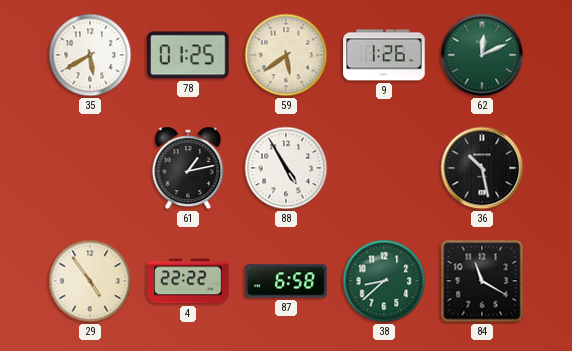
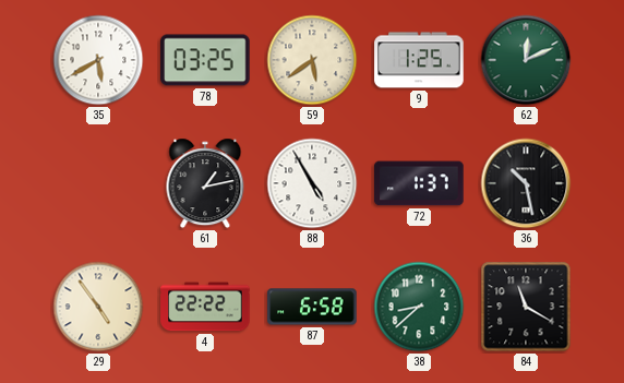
78: 01:25 -> 03:25 (205, 60)
9: 1:26 -> 1:25 (419, 60)
72: none -> 1:37 (419, 183)
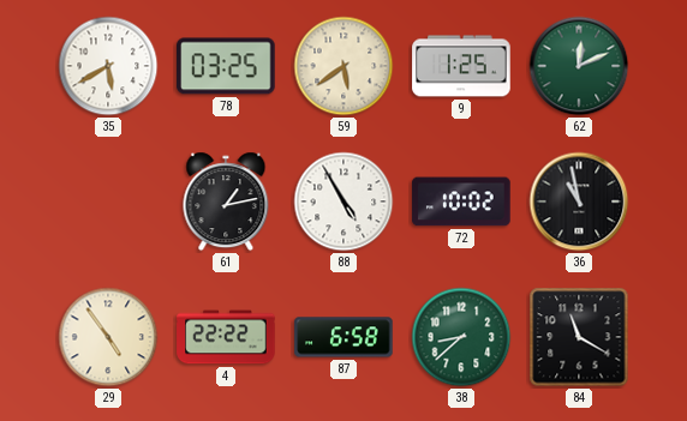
72: 1:37 -> 10:02 (461, 202)
36: 10:28 -> 10:58 (579, 202)
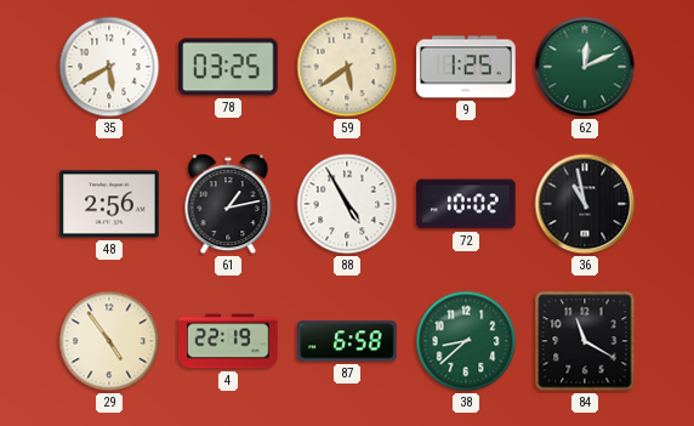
48: none -> 2:56 (109, 204)
4: 22:22 -> 22:19 (228, 341)
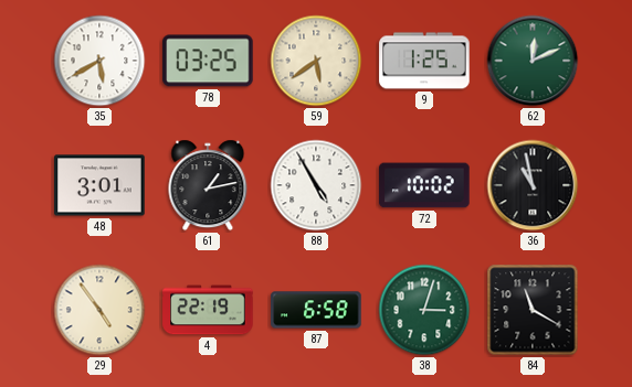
48: 2:56 -> 3:01 (99, 185)
38: 8:38 -> 3:03 (424, 310)
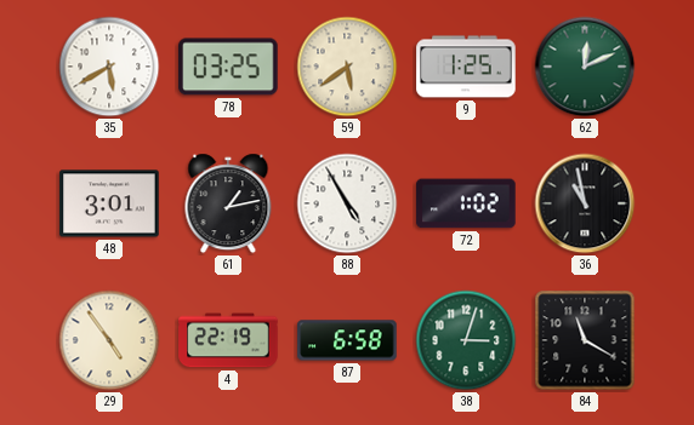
72: 10:02 -> 1:02 (466, 203)
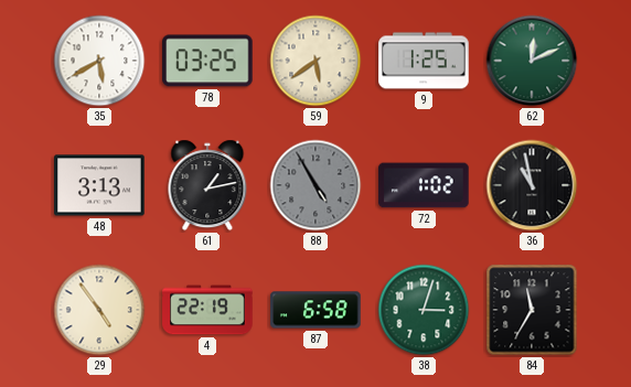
48: 3:01 -> 3:13 (99, 185)
88 dial: white -> grey (315, 185)
84: 11:20 -> 11:35 (532, 310)
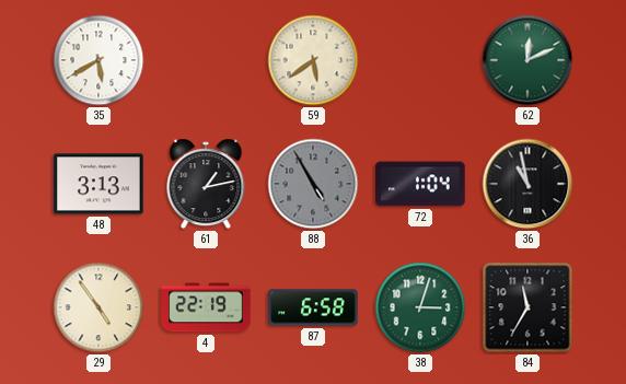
78: 03:25 -> none (207, 61)
9: 1:25 -> none (424, 61)
72: 1:02 -> 1:04 (420, 184)
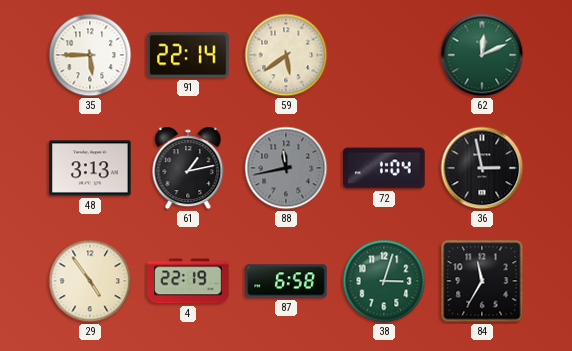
35: 5:40 -> 5:45 (90, 55)
91: none -> 22:14 (188, 55)
88: 4:55 -> 11:43 (286, 168)
36: 10:58 -> 2:58 (482, 168)
